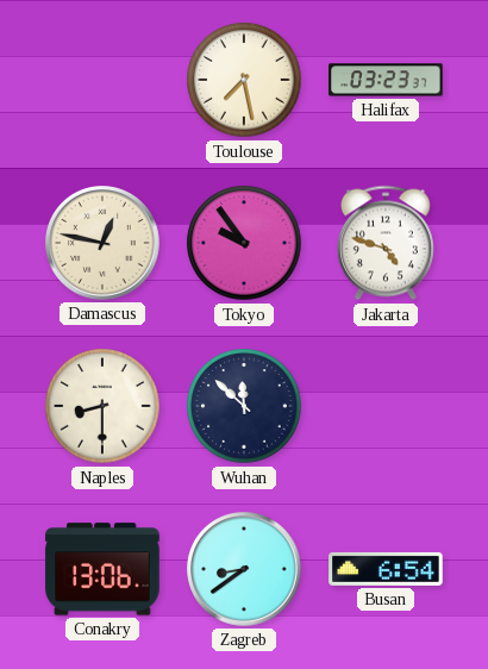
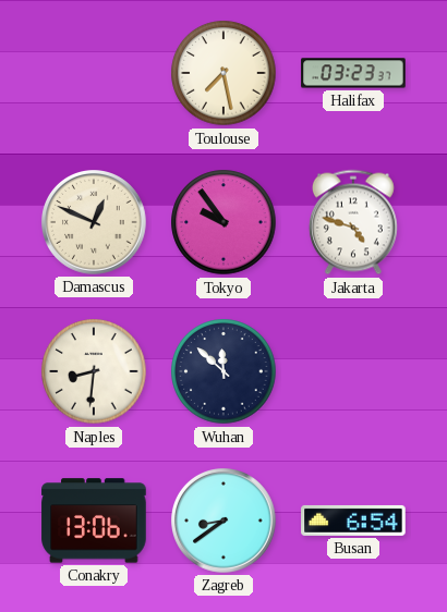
Damascus: 12:47 -> 12:49 (95, 223)
Naples: 8:30 -> 8:31 (94, 371)
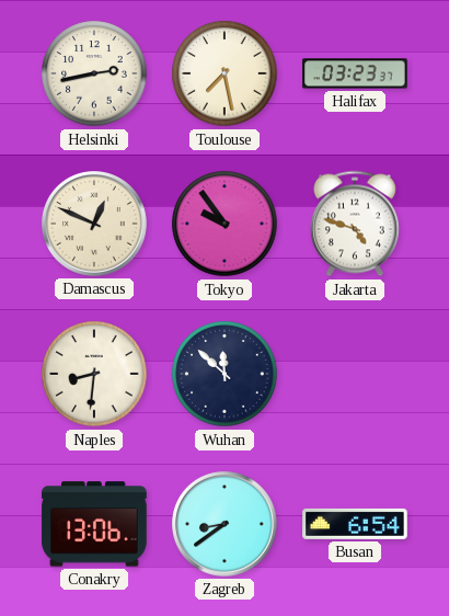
Helsinki: none -> 2:43 (94, 73)
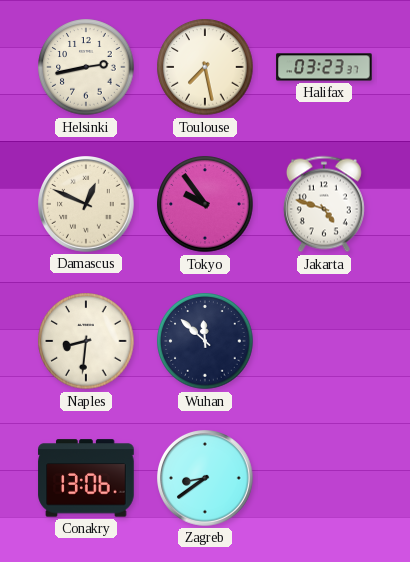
Busan: 6:54 -> none (355, 524)
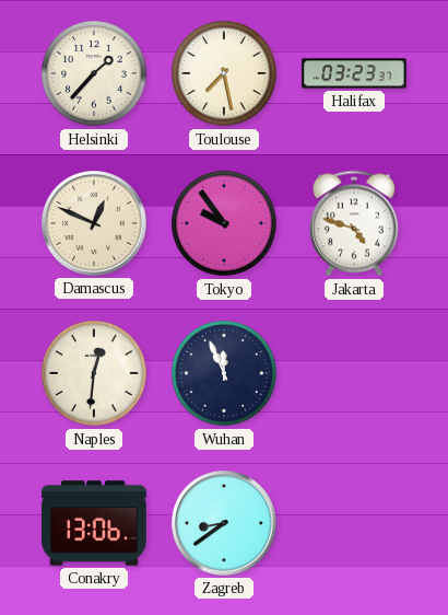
Helsinki: 2:43 -> 1:37 (94, 73)
Naples: 8:31 -> 12:31 (94, 373)
Wuhan: 11:52 -> 11:56 (224, 373)
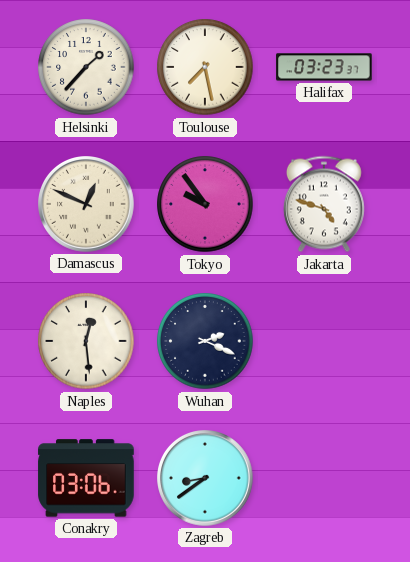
Naples: 12:31 -> 12:29 (86, 341)
Wuhan: 11:56 -> 2:19 (205, 341)
Conakry: 13:06 -> 03:06 (86, 478)
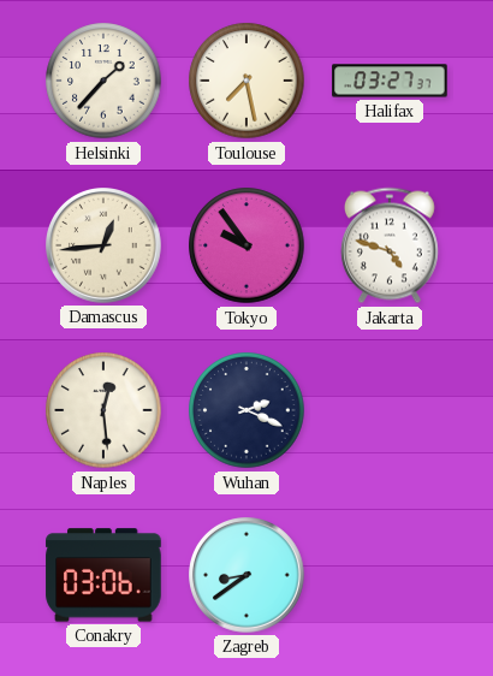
Halifax: 03:23 -> 03:27 (390, 81)
Damascus: 12:49 -> 12:44 (105, 247)
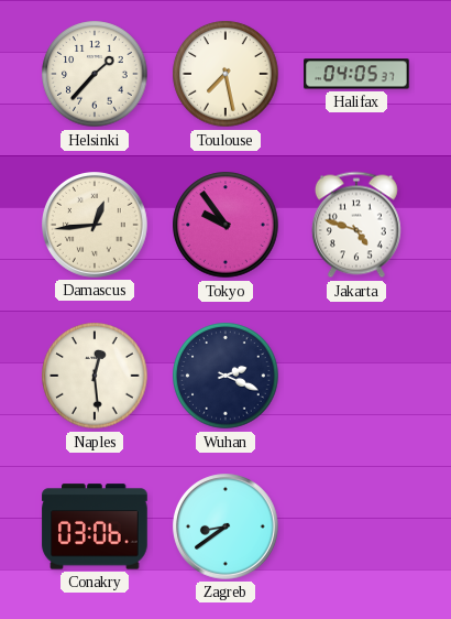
Halifax: 03:27 -> 04:05 (356, 74)
